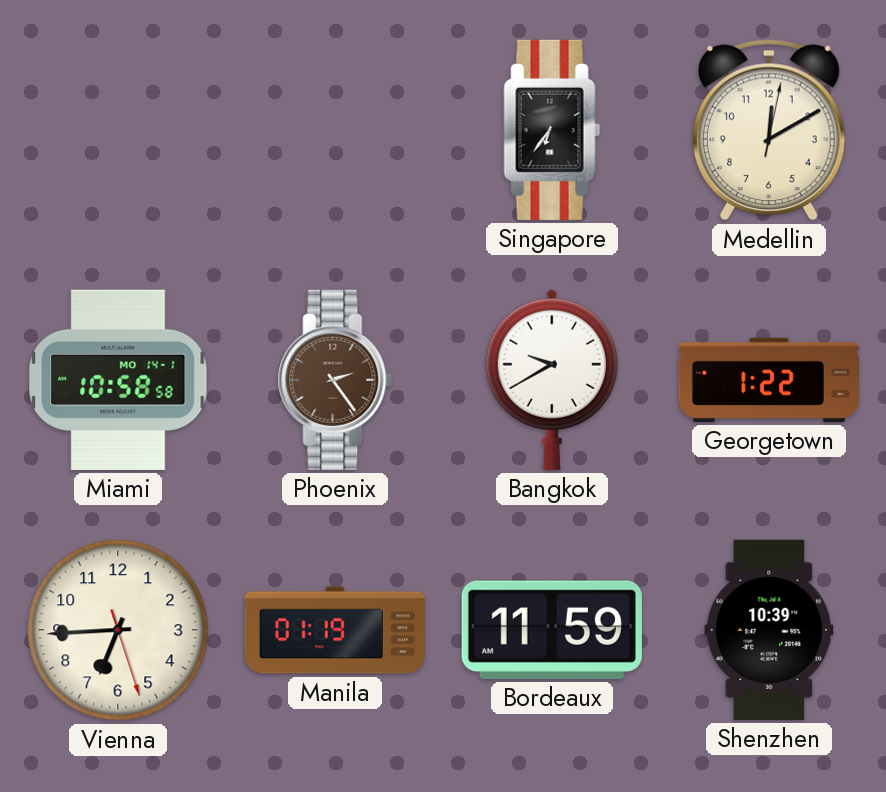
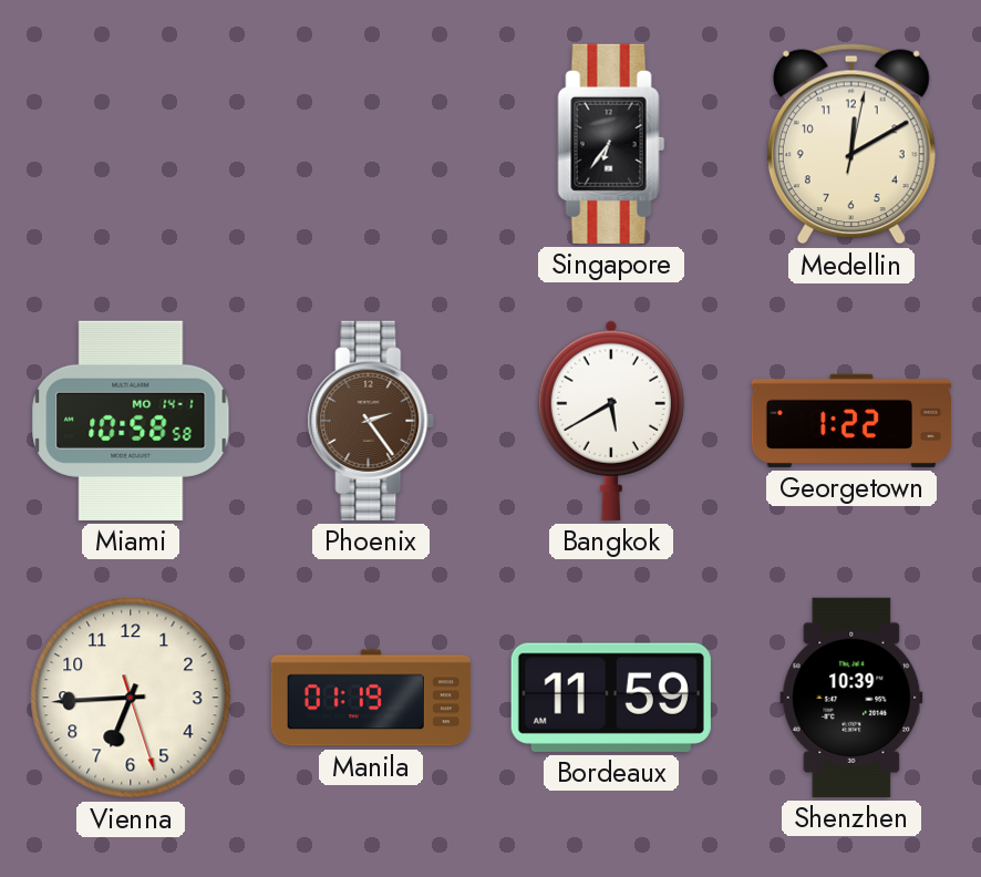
Bangkok: 9:40 -> 5:40 (611, 421)
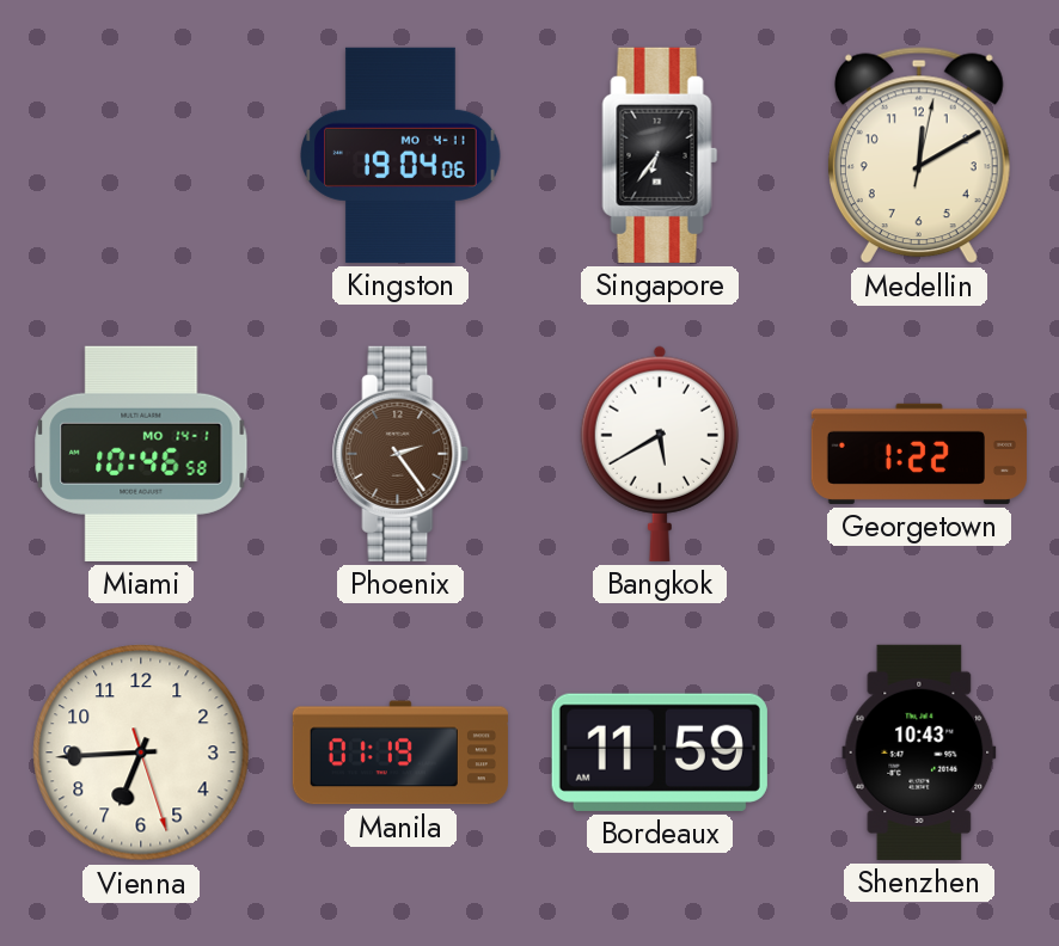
Kingston: none -> 19:04 (402, 155)
Miami: 10:58 -> 10:46 (141, 454)
Shenzhen: 10:39 -> 10:43 (919, 752)
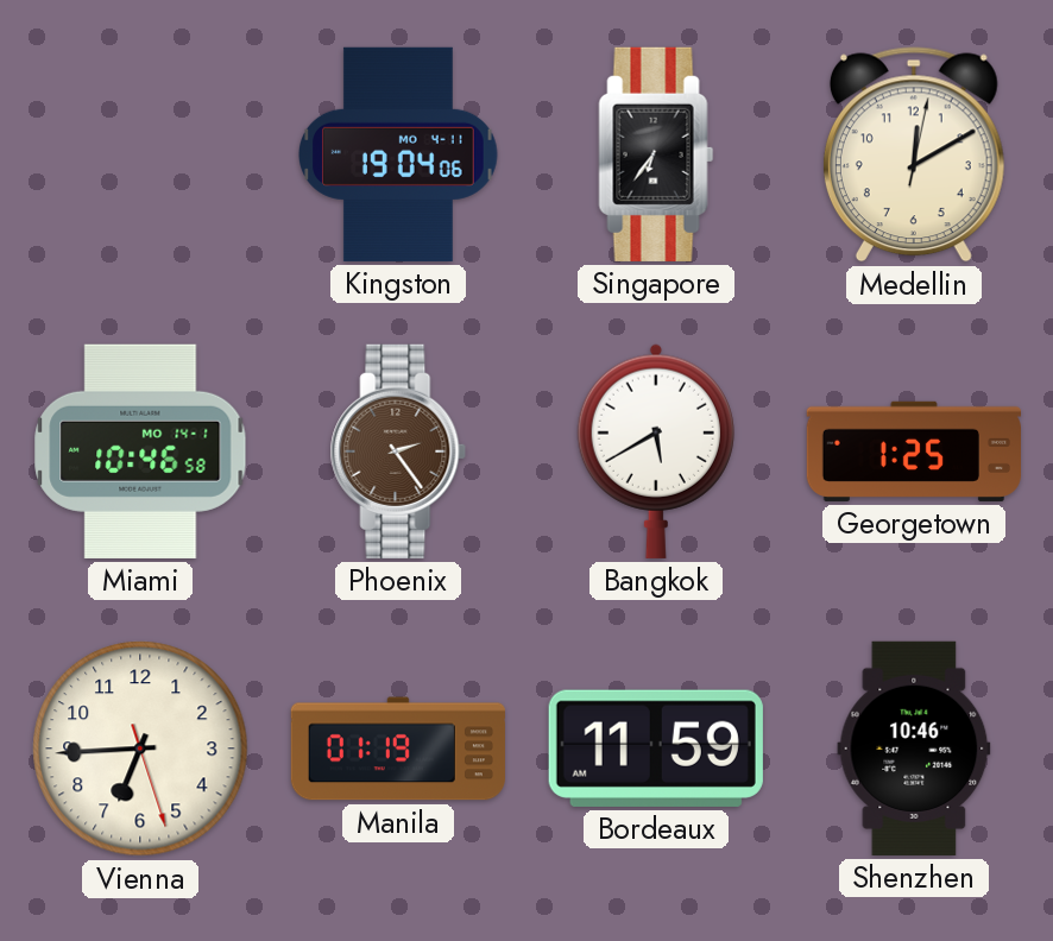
Georgetown: 1:22 -> 1:25 (914, 451)
Shenzhen: 10:43 -> 10:46 (914, 749)
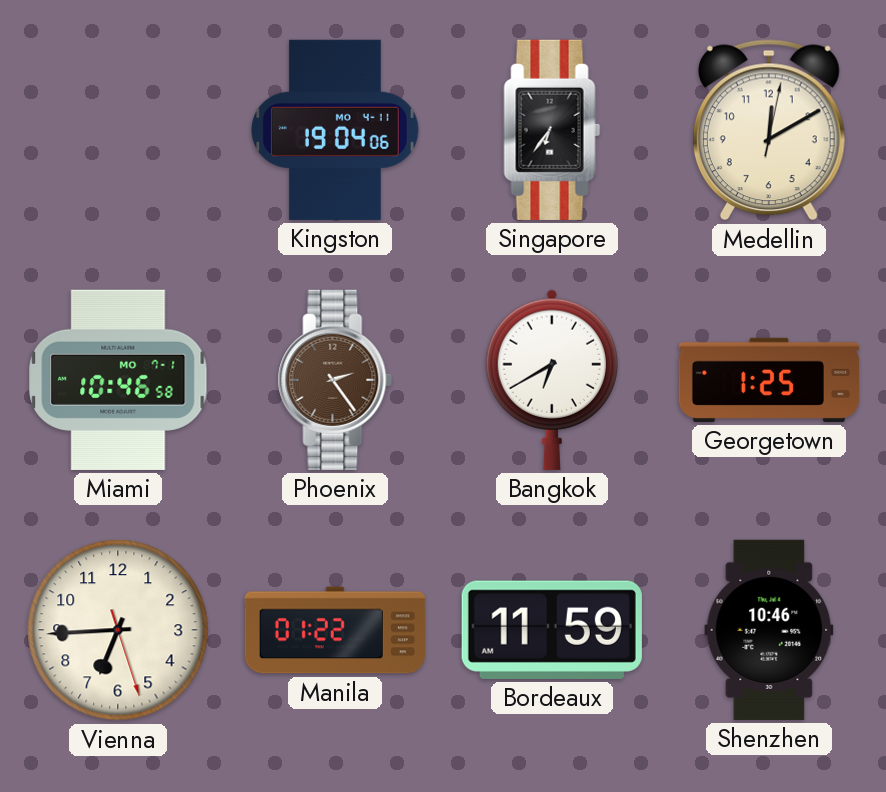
Miami date: MO 14-1 -> MO 7-1 (118, 380)
Bangkok: 5:40 -> 6:40 (552, 380)
Manila: 01:19 -> 01:22 (335, 630)
